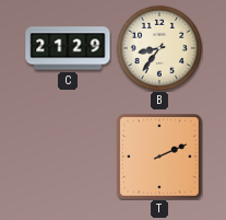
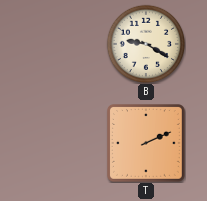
C: 21:29 -> none (68, 48)
B: 8:36 -> 9:20 (146, 44)
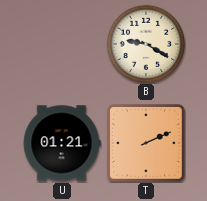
U: none -> 01:21 (62, 143)
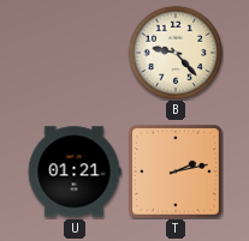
B: 9:20 -> 9:23 (176, 53)
T: 2:11 -> 2:13 (177, 173)
